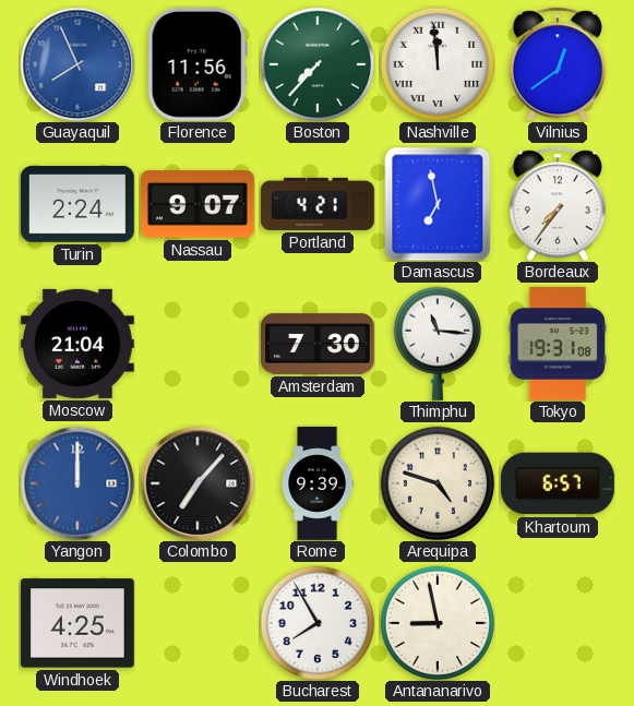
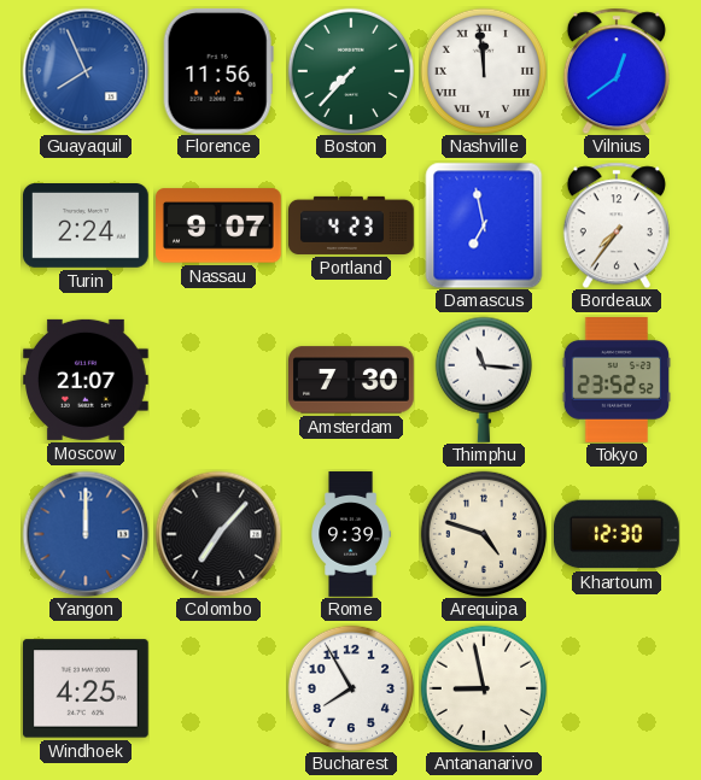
Portland: 4:21 -> 4:23 (351, 225)
Moscow: 21:04 -> 21:07 (87, 380)
Tokyo: 19:31 -> 23:52 (617, 381)
Khartoum: 6:57 -> 12:30 (618, 534)
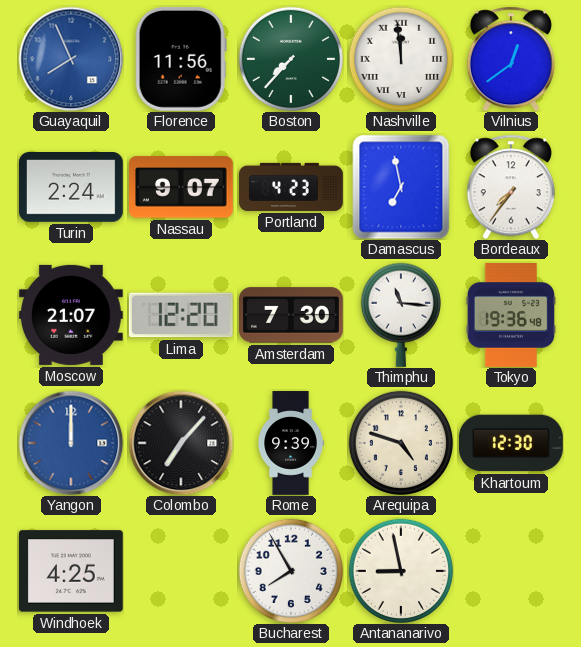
Lima: none -> 12:20 (181, 315)
Tokyo: 23:52 -> 19:36 (511, 316)
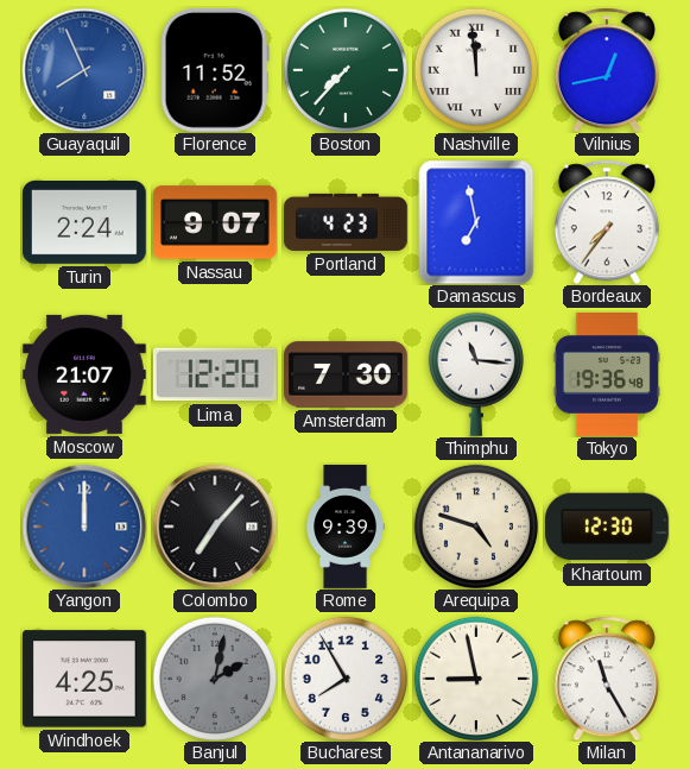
Florence: 11:56 -> 11:52 (215, 70)
Vilnius: 12:39 -> 12:43 (607, 70)
Banjul: none -> 2:02 (214, 677)
Milan: none -> 11:25 (607, 679)
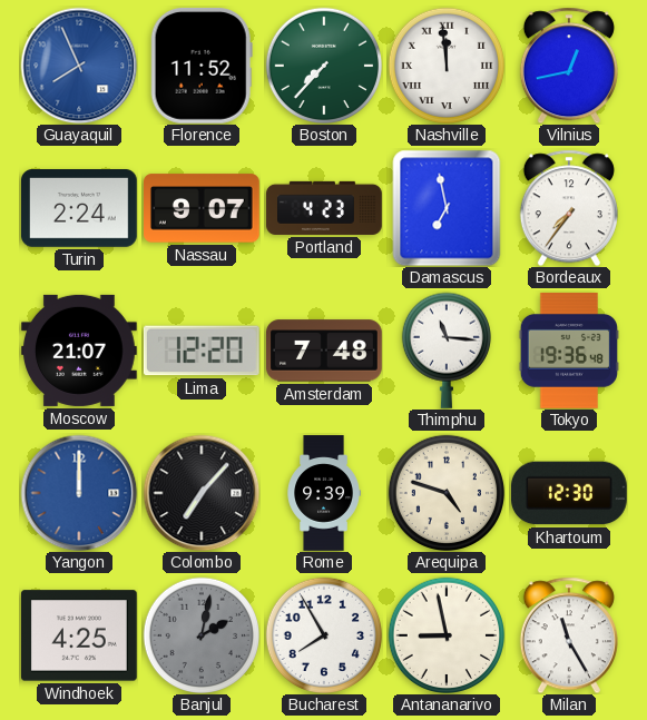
Amsterdam: 7:30 -> 7:48 (325, 351)
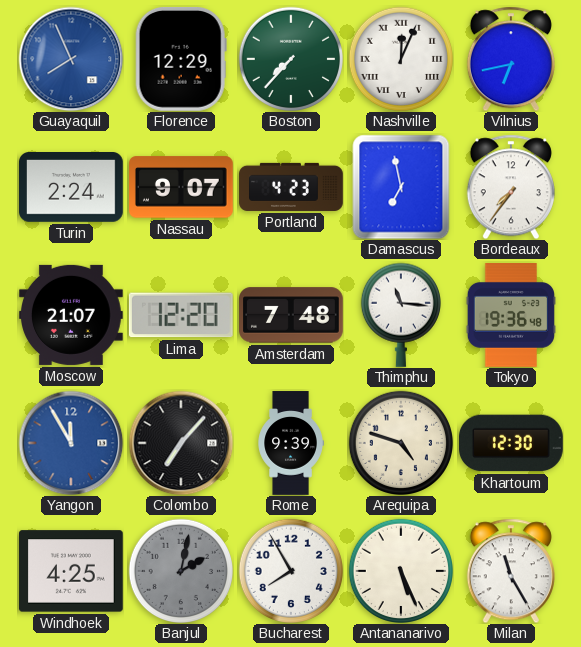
Florence: 11:52 -> 12:29 (181, 59)
Nashville: 11:59 -> 12:04 (400, 58)
Vilnius: 12:43 -> 6:43 (511, 59)
Yangon: 12:00 -> 11:55 (71, 443)
Antananarivo: 8:58 -> 5:26 (400, 570)
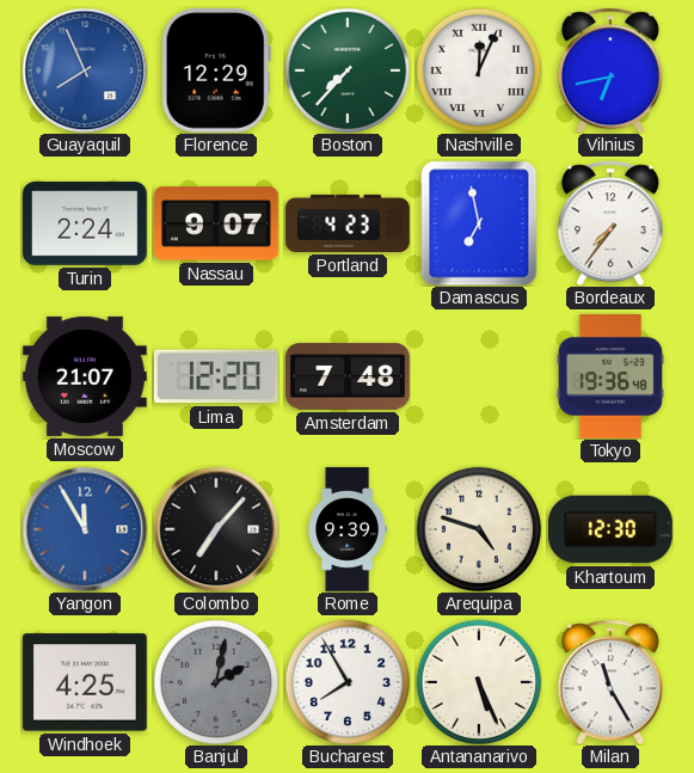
Thimphu: 11:16 -> none (401, 315)
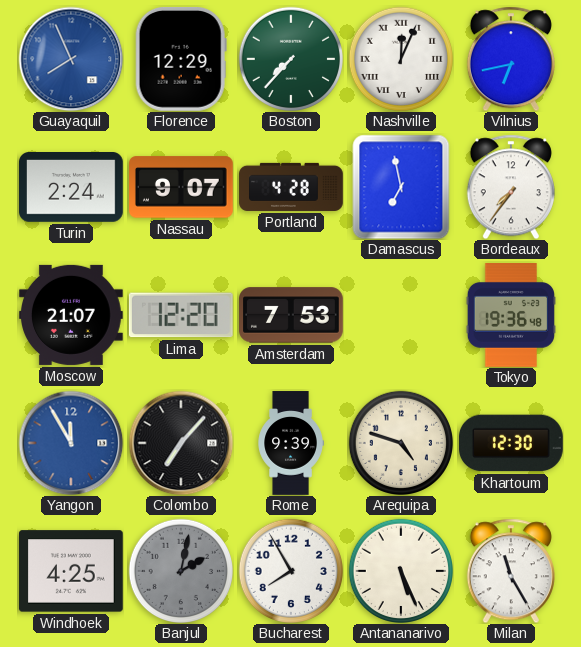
Portland: 4:23 -> 4:28 (291, 187)
Amsterdam: 7:48 -> 7:53 (292, 315)
